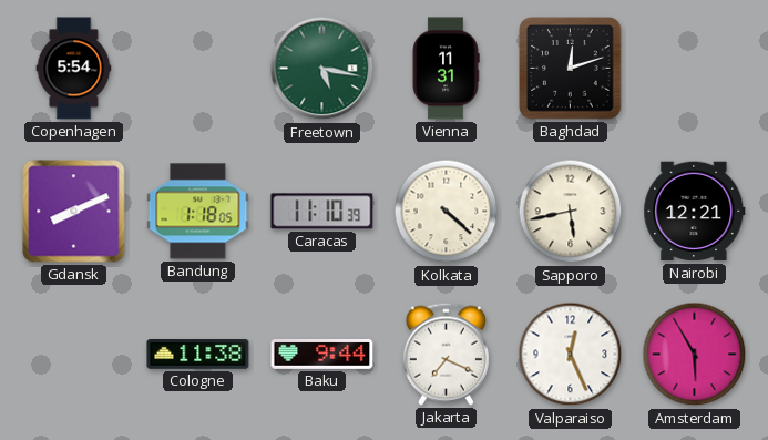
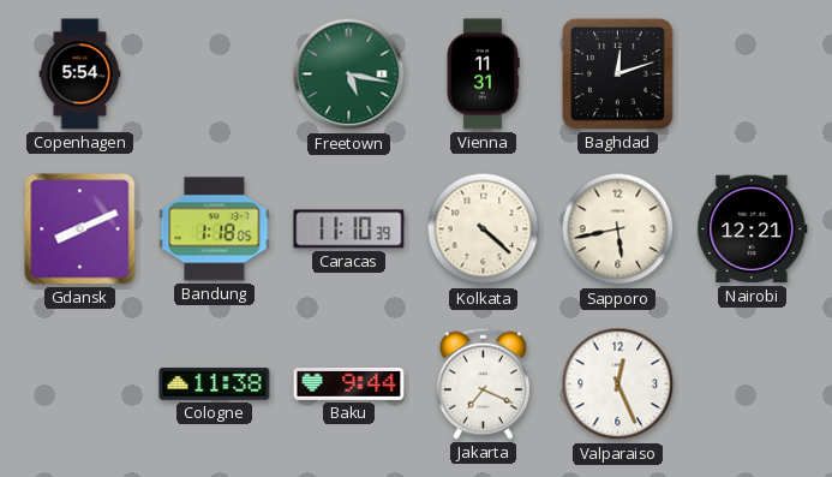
Amsterdam: 5:55 -> none (695, 355)
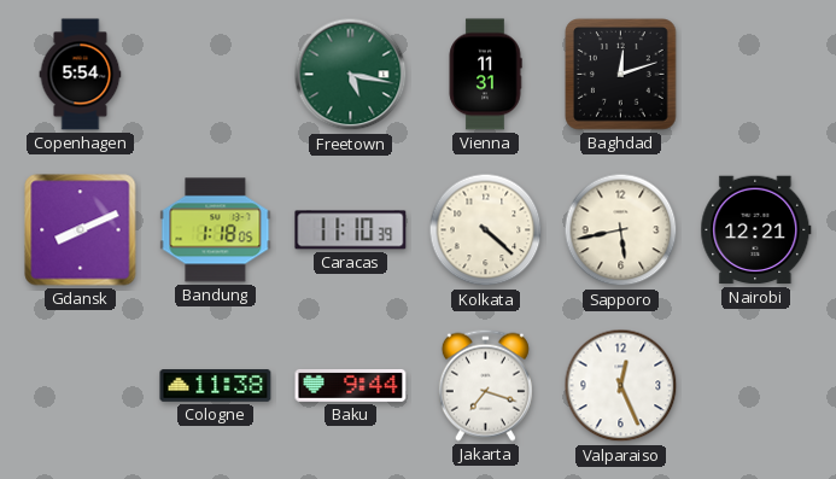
Jakarta: 7:19 -> 7:18 (485, 385)
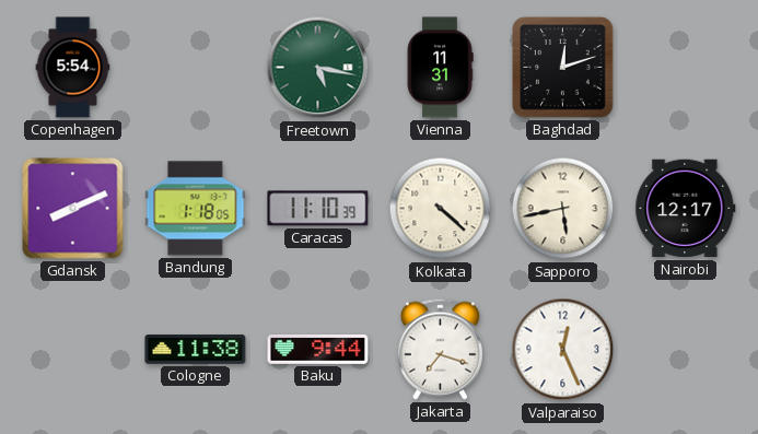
Nairobi: 12:21 -> 12:17 (686, 209)
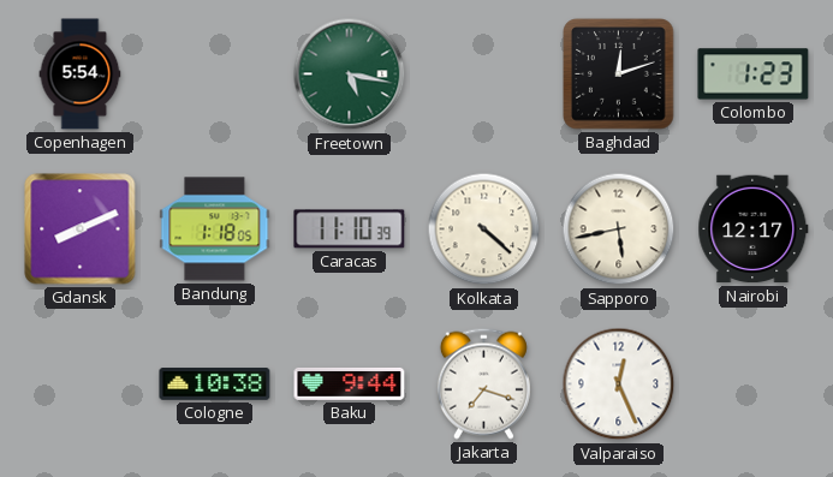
Vienna: 11:31 -> none (440, 68)
Colombo: none -> 1:23 (754, 74)
Cologne: 11:38 -> 10:38 (215, 384)
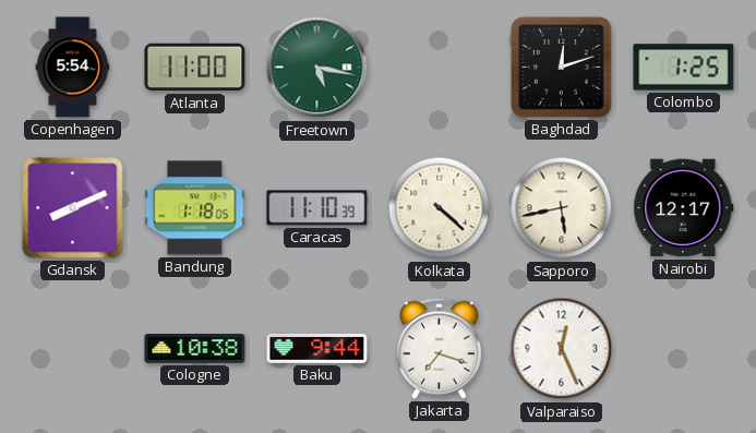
Atlanta: none -> 11:00 (195, 68)
Colombo: 1:23 -> 1:25 (684, 68)
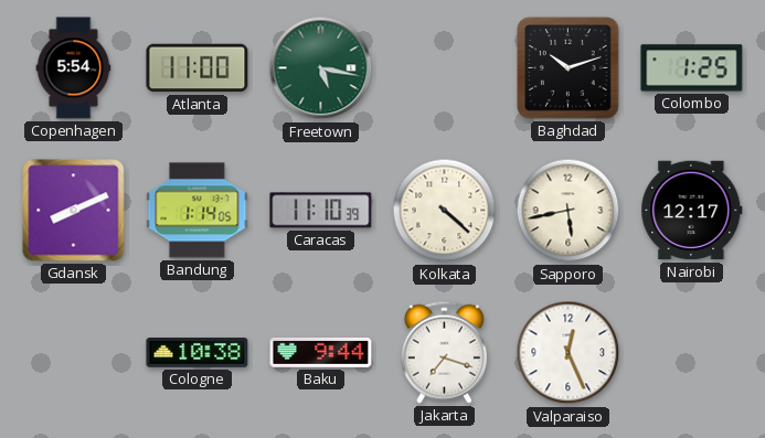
Baghdad: 12:12 -> 10:12 (569, 68)
Bandung: 1:18 -> 1:14 (198, 211)
